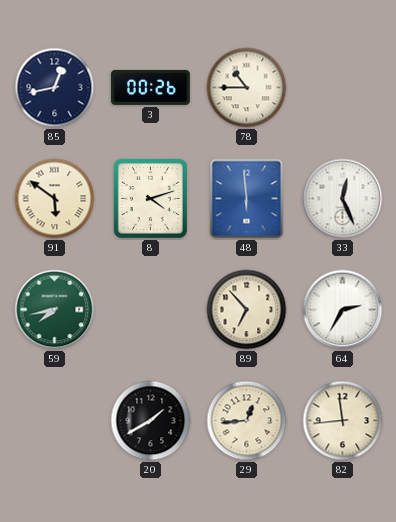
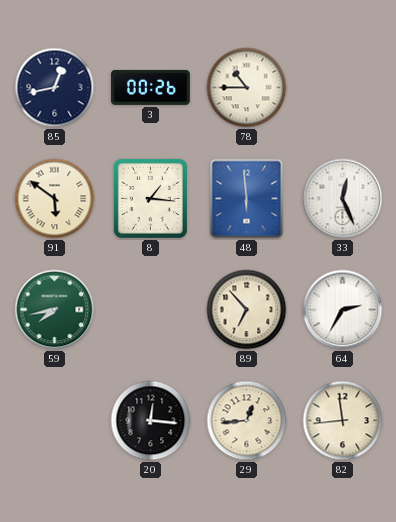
8: 4:12 -> 1:16 (150, 198)
20: 1:40 -> 12:16 (151, 421)
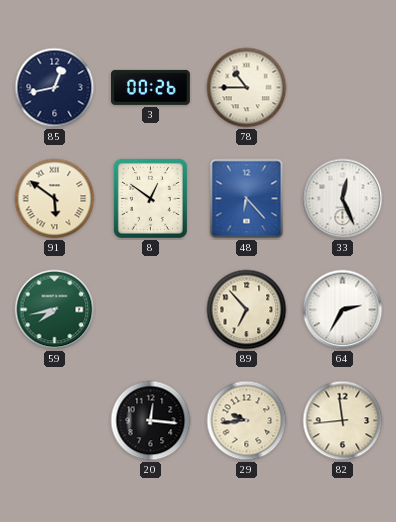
8: 1:16 -> 12:51 (150, 198)
48: 5:59 -> 6:23 (247, 199)
29: 12:44 -> 9:44 (247, 421)
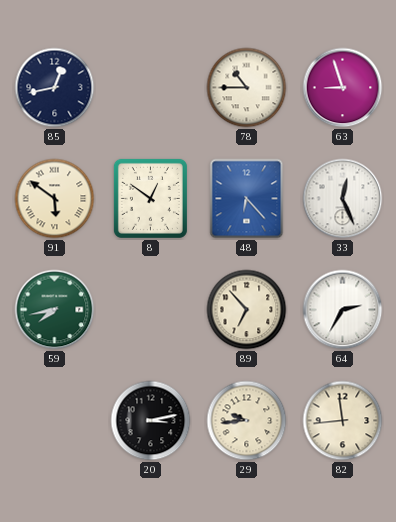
3: 00:26 -> none (151, 87)
63: none -> 8:57 (343, 88)
20: 12:16 -> 3:13 (151, 421)
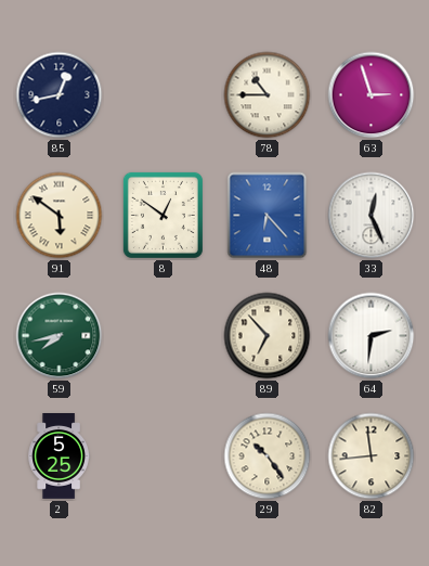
63: 8:57 -> 2:57 (372, 95)
64: 2:35 -> 2:31 (372, 336)
2: none -> 5:25 (58, 456)
20: 3:13 -> none (151, 421)
29: 9:44 -> 10:24 (268, 456)
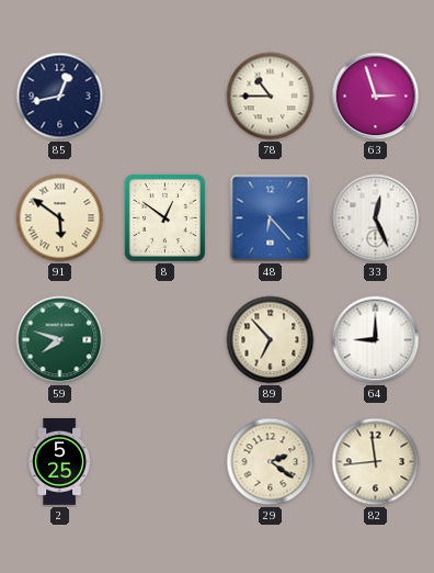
59: 7:43 -> 7:48 (60, 340)
64: 2:31 -> 9:00 (376, 340)
29: 10:24 -> 2:21 (271, 462)
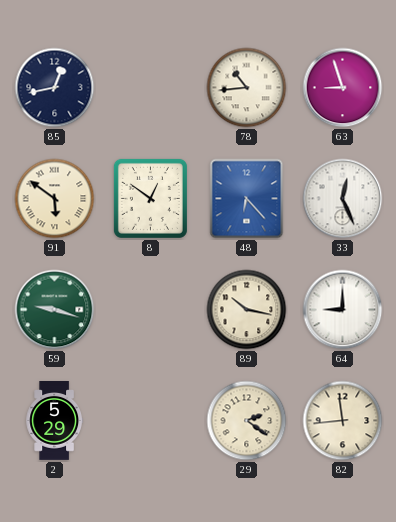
78: 10:45 -> 10:44 (247, 88)
63: 2:57 -> 8:57 (343, 88)
59: 7:48 -> 9:18 (55, 310)
89: 6:53 -> 10:17 (247, 310)
2: 5:25 -> 5:29 (54, 421)
